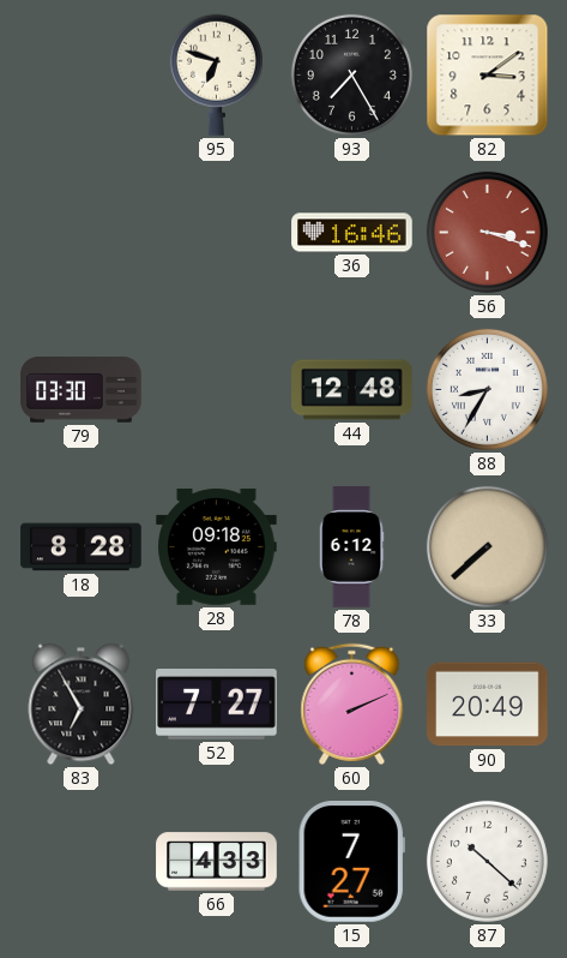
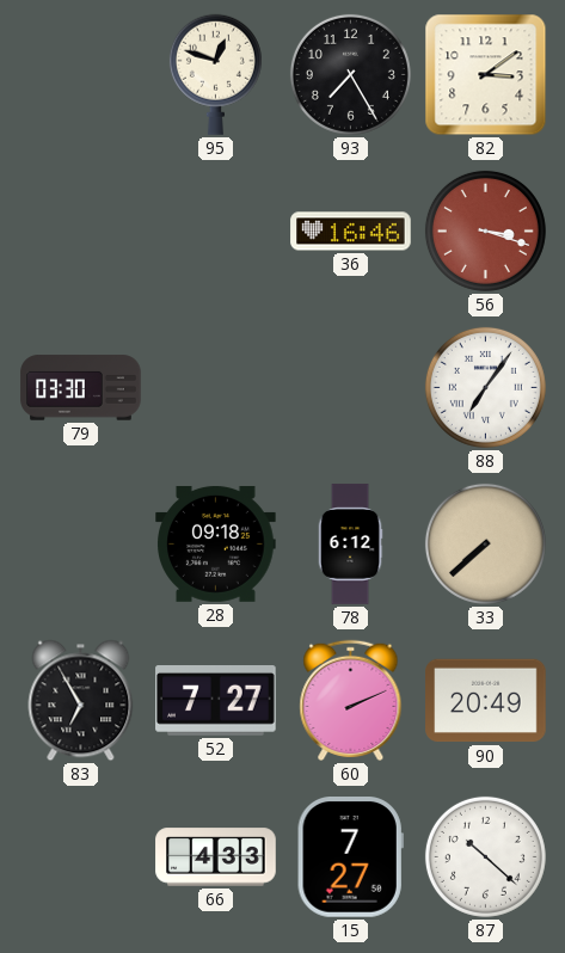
95: 6:48 -> 12:48 (215, 74)
44: 12:48 -> none (352, 390)
88: 8:35 -> 7:06 (485, 387)
18: 8:28 -> none (82, 547)
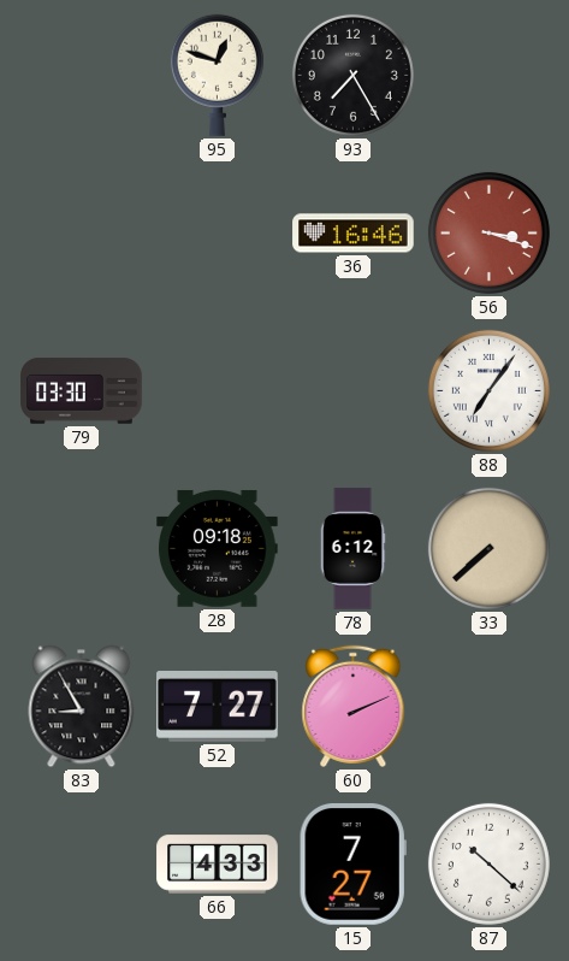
82: 3:09 -> none (486, 75)
83: 6:55 -> 8:55 (82, 707)
90: 20:49 -> none (486, 701)
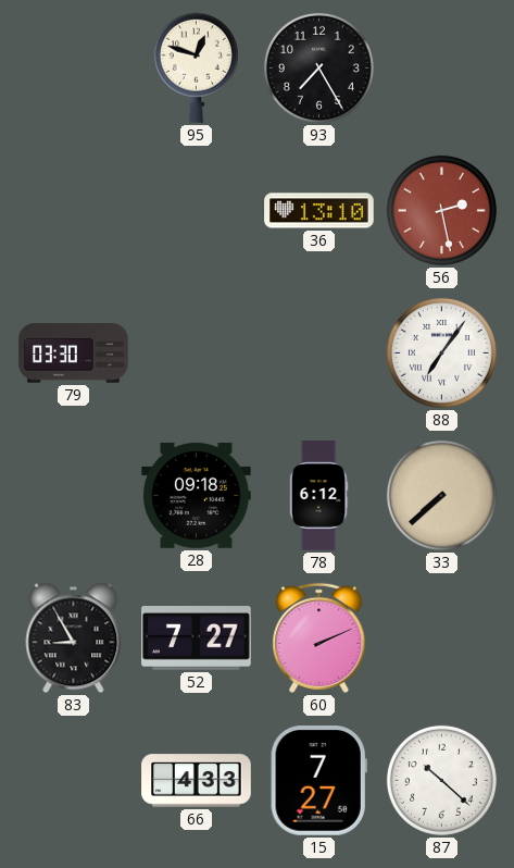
36: 16:46 -> 13:10 (319, 211)
56: 3:18 -> 2:28 (441, 210)
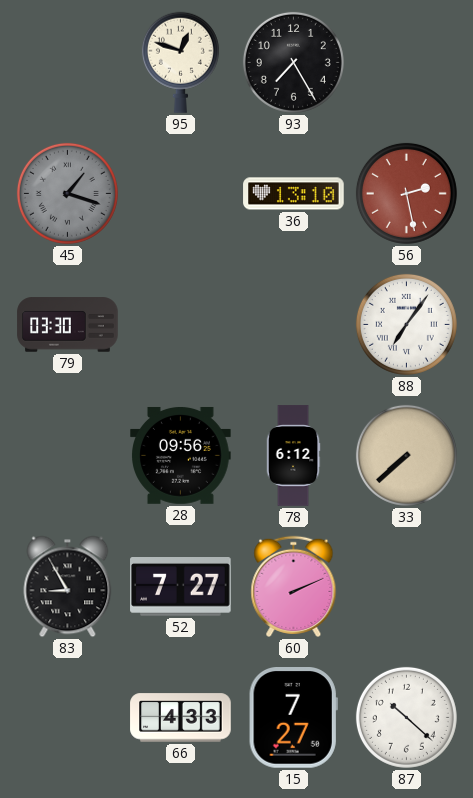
45: none -> 1:18 (67, 193)
28: 09:18 -> 09:56 (181, 455)
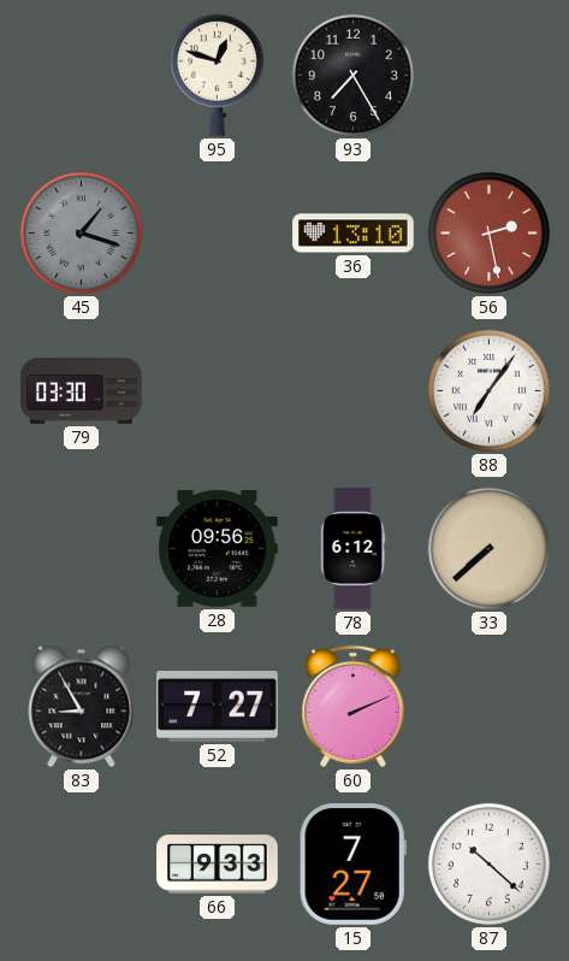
66: 4:33 -> 9:33 (218, 865)
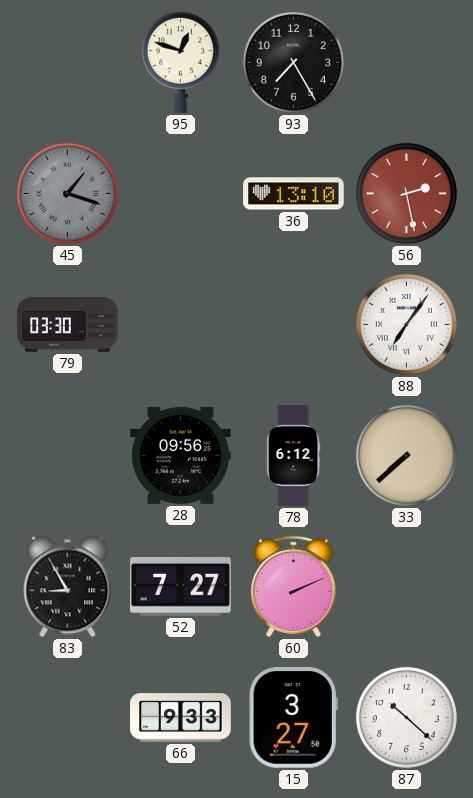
15: 7:27 -> 3:27 (293, 718)
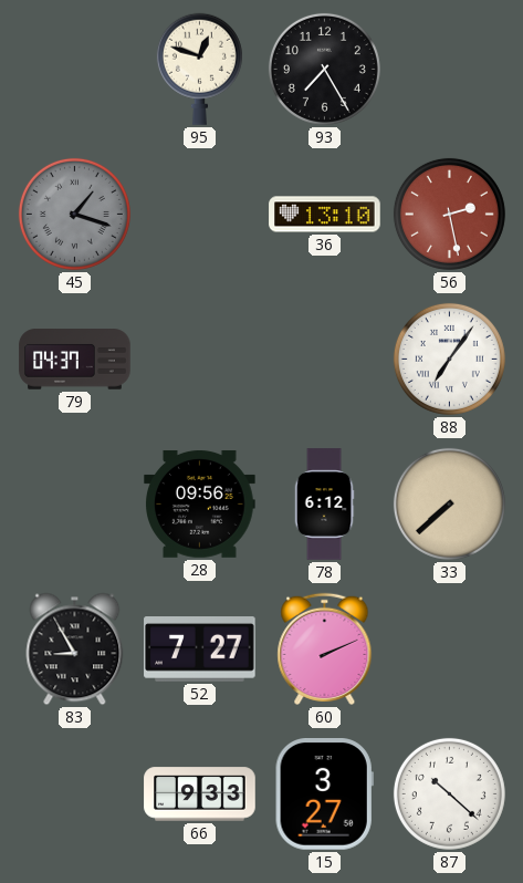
79: 03:30 -> 04:37 (75, 360)
